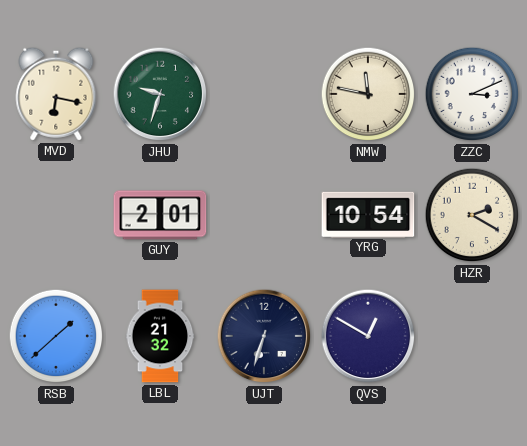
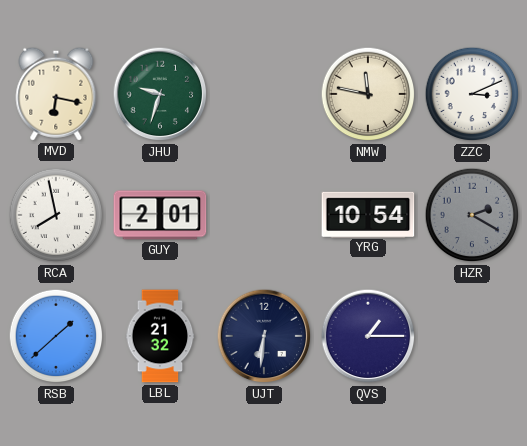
RCA: none -> 7:58 (56, 215)
HZR dial: cream -> grey (472, 215)
UJT: 6:33 -> 6:31 (264, 336)
QVS: 12:50 -> 1:15 (368, 336)
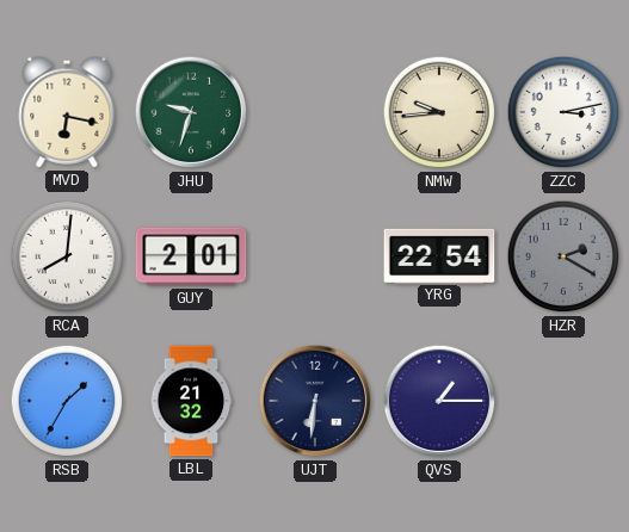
NMW: 11:47 -> 9:44 (439, 112)
ZZC: 3:11 -> 3:13 (563, 112)
RCA: 7:58 -> 8:01 (67, 256)
YRG: 10:54 -> 22:54 (439, 255)
RSB: 1:38 -> 1:35 (67, 401)
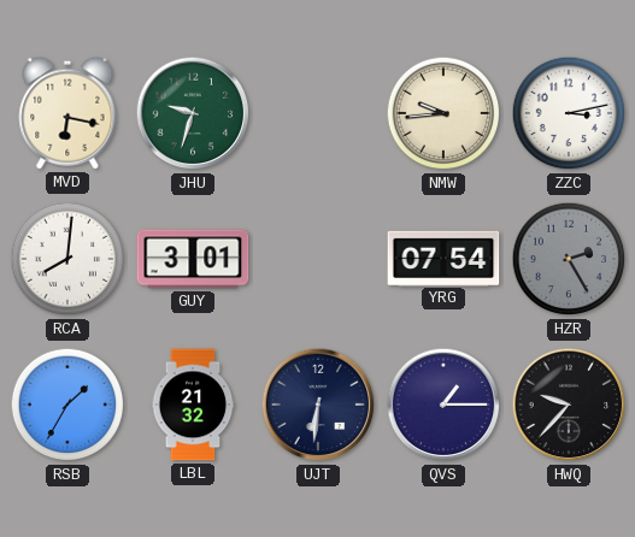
GUY: 2:01 -> 3:01 (193, 259)
YRG: 22:54 -> 07:54 (443, 258)
HZR: 2:20 -> 2:25 (569, 259)
HWQ: none -> 9:37 (569, 405)
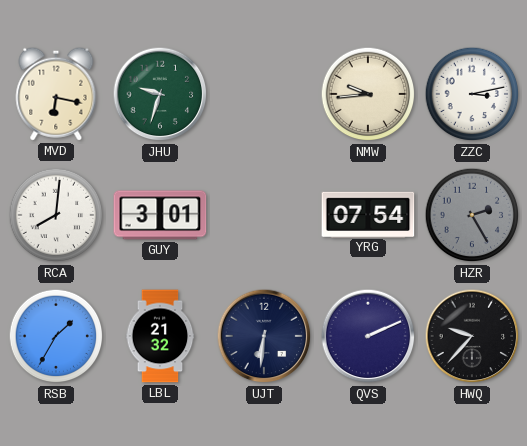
QVS: 1:15 -> 2:11 (368, 336)
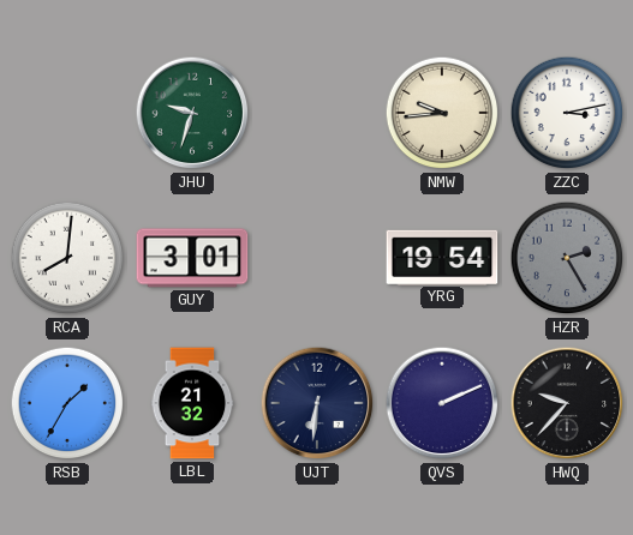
MVD: 6:17 -> none (56, 94)
YRG: 07:54 -> 19:54 (442, 257)
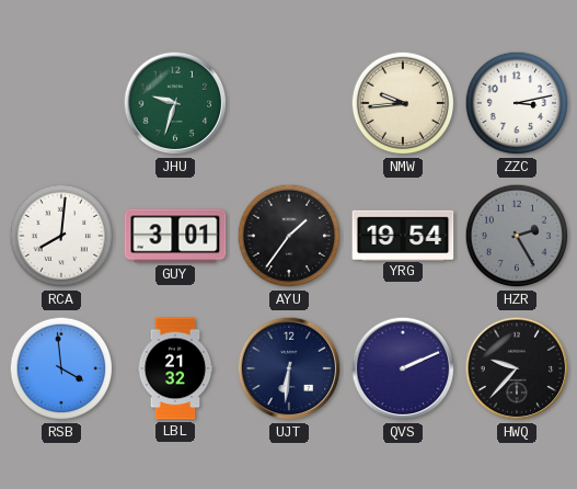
AYU: none -> 1:36 (289, 236)
RSB: 1:35 -> 3:59 (61, 368)
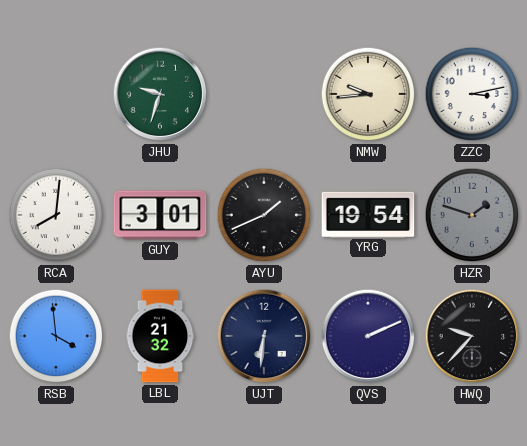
AYU: 1:36 -> 1:41 (264, 215)
HZR: 2:25 -> 1:48 (472, 215)
